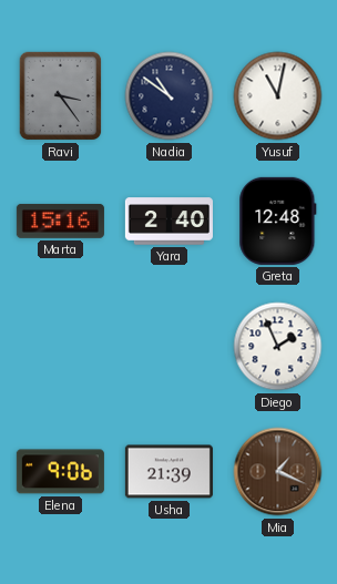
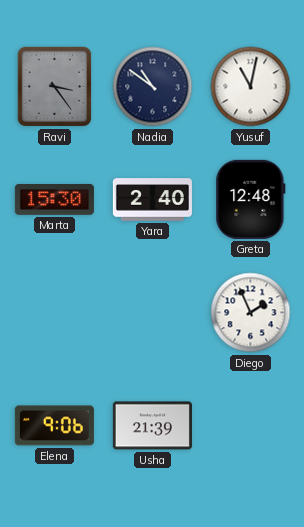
Marta: 15:16 -> 15:30 (54, 199)
Mia: 1:19 -> none (278, 472)
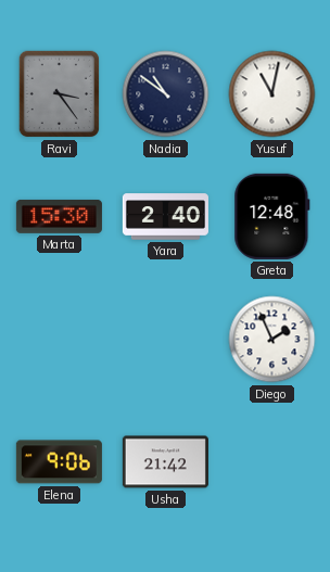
Usha: 21:39 -> 21:42 (165, 462)
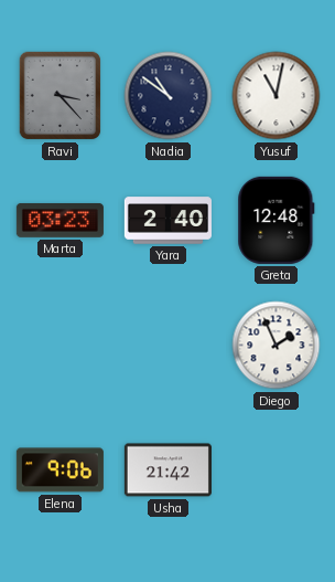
Ravi: 3:24 -> 3:23 (61, 96)
Marta: 15:30 -> 03:23 (60, 220)
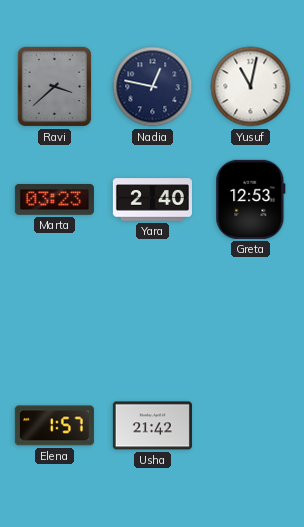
Ravi: 3:23 -> 3:38 (55, 87)
Nadia: 10:51 -> 12:47 (153, 87)
Greta: 12:48 -> 12:53 (251, 199)
Diego: 1:56 -> none (277, 346)
Elena: 9:06 -> 1:57 (54, 426)
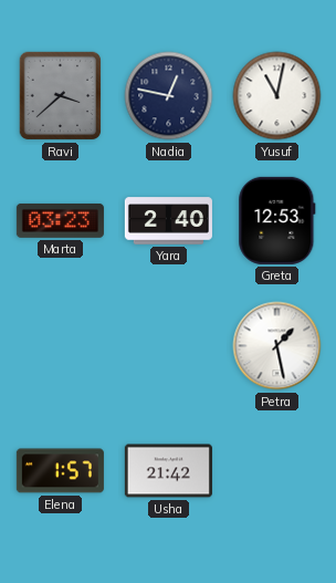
Petra: none -> 1:28 (277, 346)
